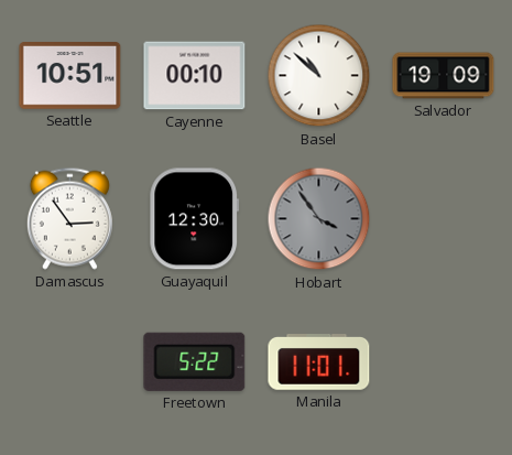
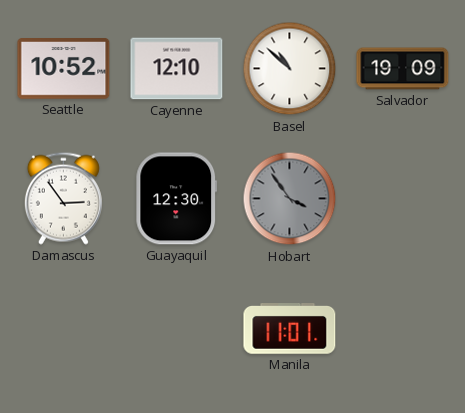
Seattle: 10:51 -> 10:52 (64, 69)
Cayenne: 00:10 -> 12:10 (177, 69)
Freetown: 5:22 -> none (195, 361)
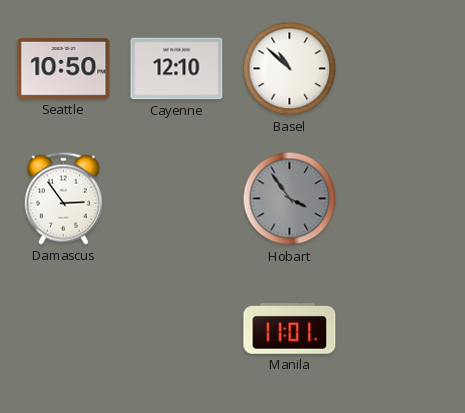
Seattle: 10:52 -> 10:50 (64, 69)
Salvador: 19:09 -> none (403, 69)
Guayaquil: 12:30 -> none (177, 199)
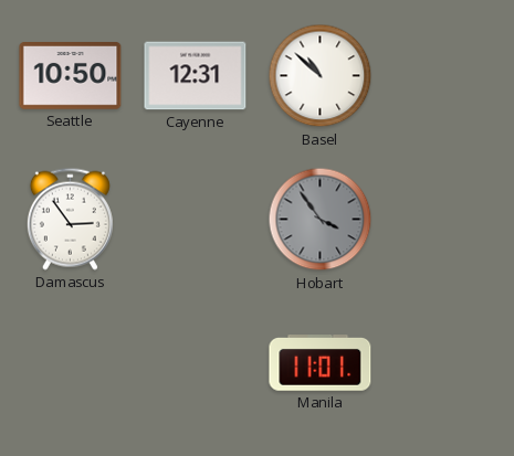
Cayenne: 12:10 -> 12:31 (196, 76)
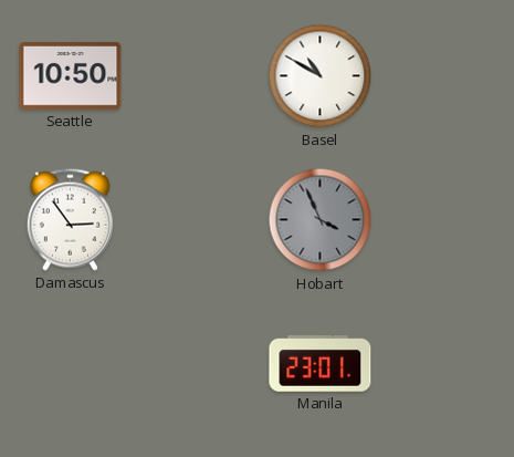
Cayenne: 12:31 -> none (196, 76)
Basel: 10:52 -> 10:50 (321, 76)
Hobart: 3:54 -> 3:56 (321, 220)
Manila: 11:01 -> 23:01 (321, 364)
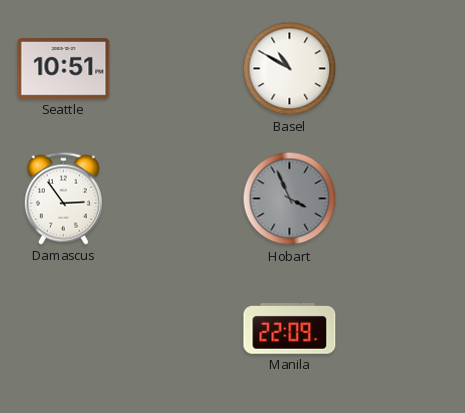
Seattle: 10:50 -> 10:51 (64, 69)
Manila: 23:01 -> 22:09 (290, 329)
